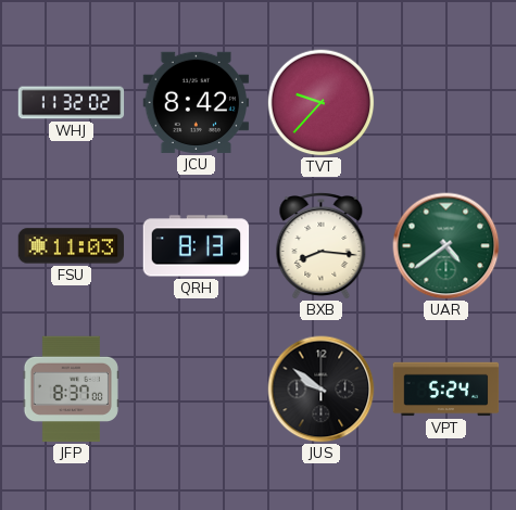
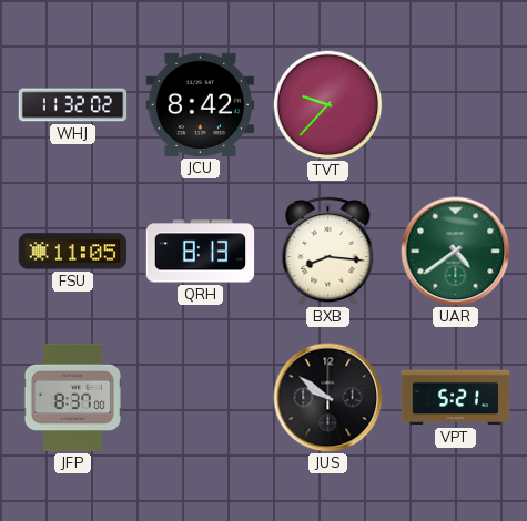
FSU: 11:03 -> 11:05 (73, 252)
VPT: 5:24 -> 5:21 (456, 398)
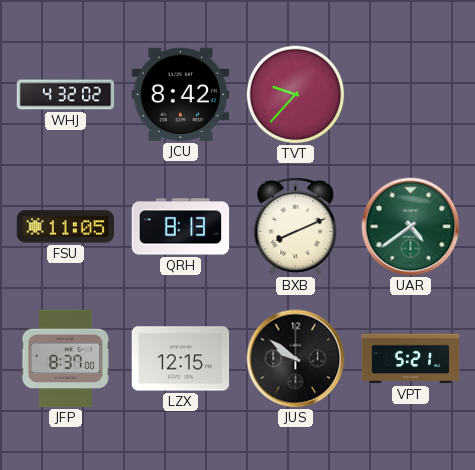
WHJ: 11:32 -> 4:32 (66, 95)
BXB: 8:16 -> 8:11 (296, 227)
LZX: none -> 12:15 (181, 359)
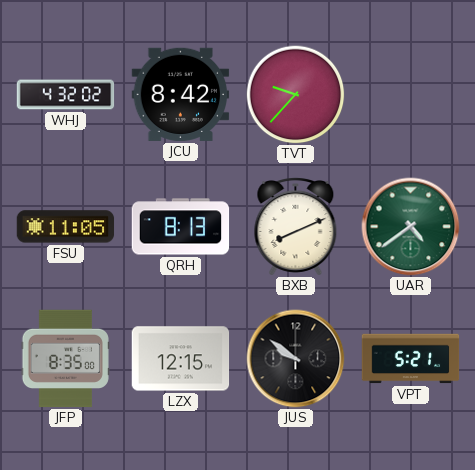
JFP: 8:37 -> 8:35 (65, 359)
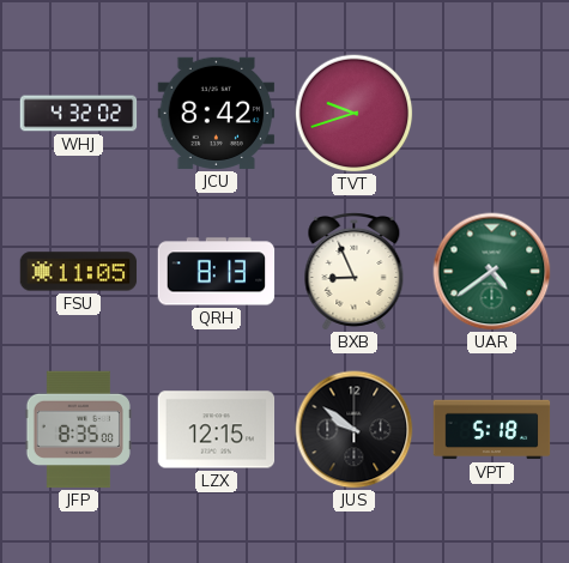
TVT: 9:37 -> 9:42 (355, 114)
BXB: 8:11 -> 8:56 (355, 272)
VPT: 5:21 -> 5:18 (492, 430)
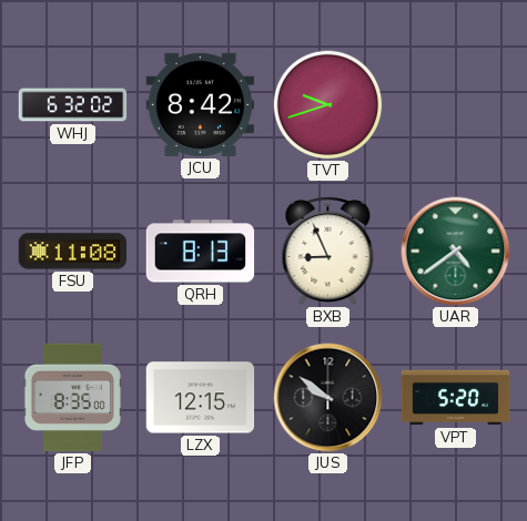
WHJ: 4:32 -> 6:32 (73, 105)
FSU: 11:05 -> 11:08 (73, 252)
VPT: 5:18 -> 5:20 (456, 398)
